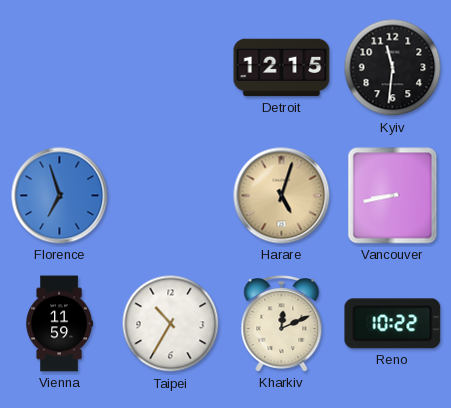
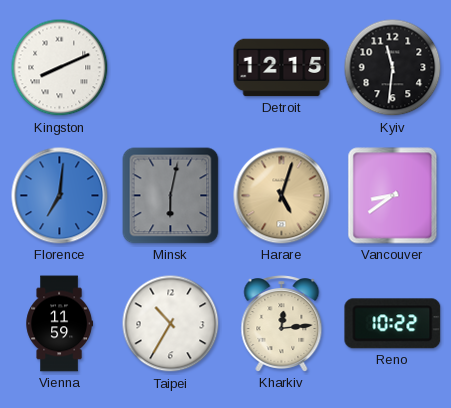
Kingston: none -> 8:11 (60, 68)
Florence: 6:57 -> 7:01 (60, 196)
Minsk: none -> 6:02 (171, 196)
Vancouver: 8:43 -> 8:39 (393, 196)
Kharkiv: 12:11 -> 12:14 (282, 324)
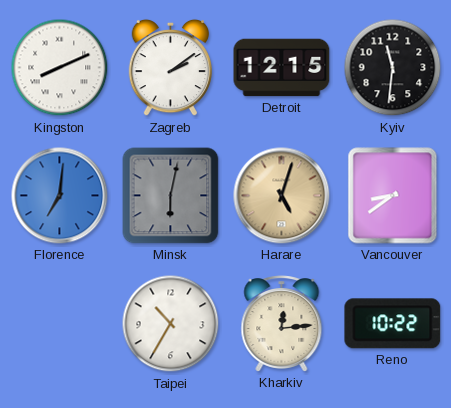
Zagreb: none -> 2:09 (170, 68)
Vienna: 11:59 -> none (60, 324)
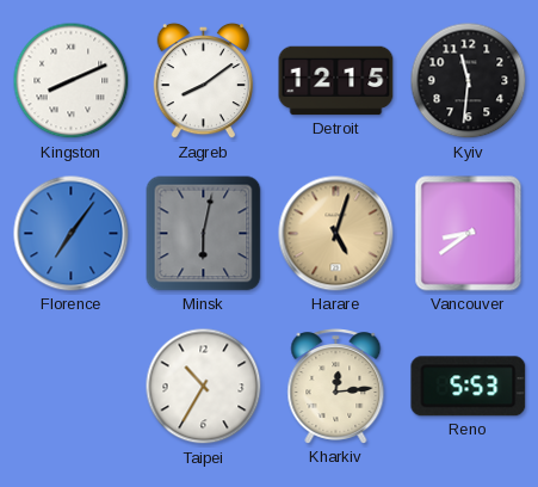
Zagreb: 2:09 -> 8:09 (203, 81)
Florence: 7:01 -> 7:06 (72, 234)
Reno: 10:22 -> 5:53 (469, 387)
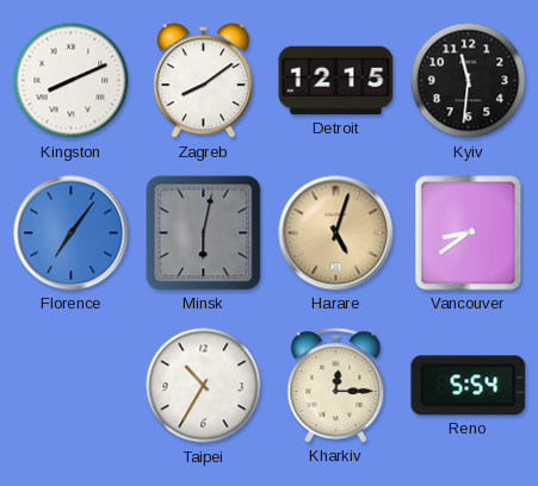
Kharkiv: 12:14 -> 12:15 (336, 386)
Reno: 5:53 -> 5:54 (469, 386)
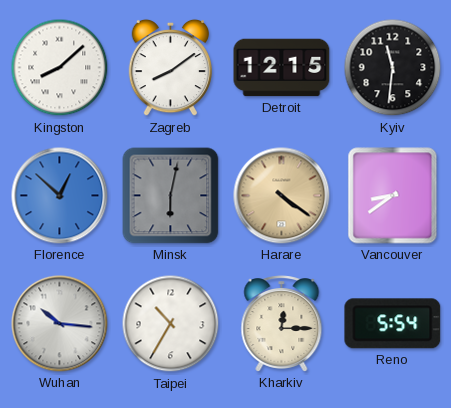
Kingston: 8:11 -> 8:08 (60, 68)
Florence: 7:06 -> 12:52 (60, 196)
Harare: 5:03 -> 4:21 (282, 196)
Wuhan: none -> 10:16 (60, 324)
